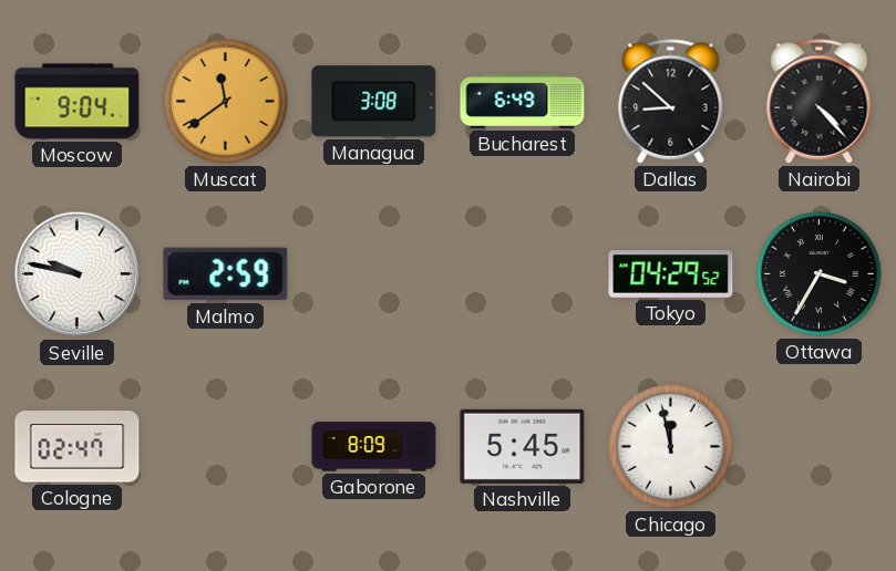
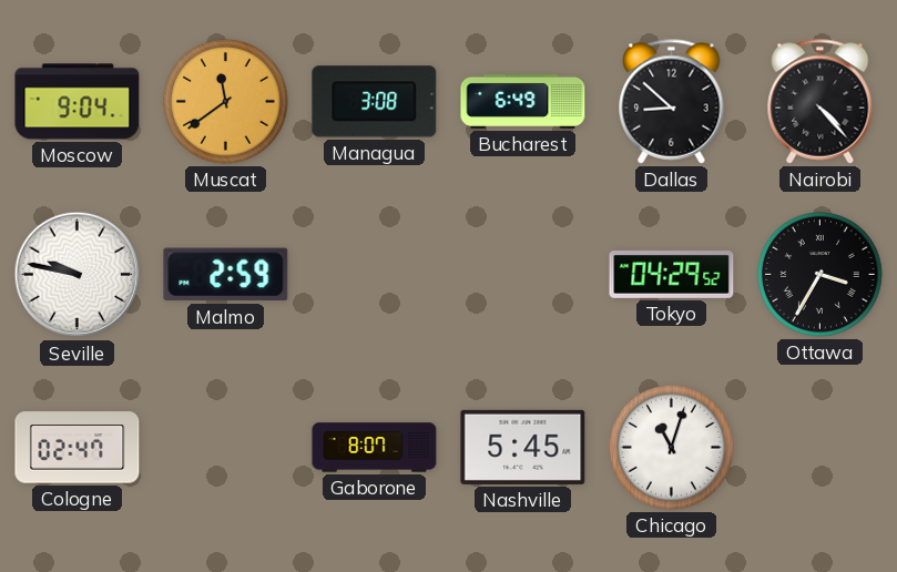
Gaborone: 8:09 -> 8:07 (375, 448)
Chicago: 11:58 -> 11:03 (671, 447)
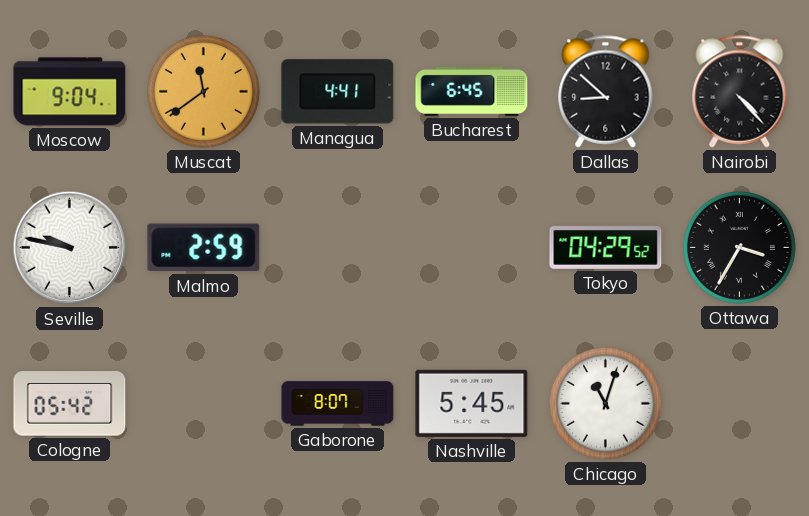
Managua: 3:08 -> 4:41 (338, 92)
Bucharest: 6:49 -> 6:45 (472, 91)
Cologne: 02:47 -> 05:42 (70, 404)
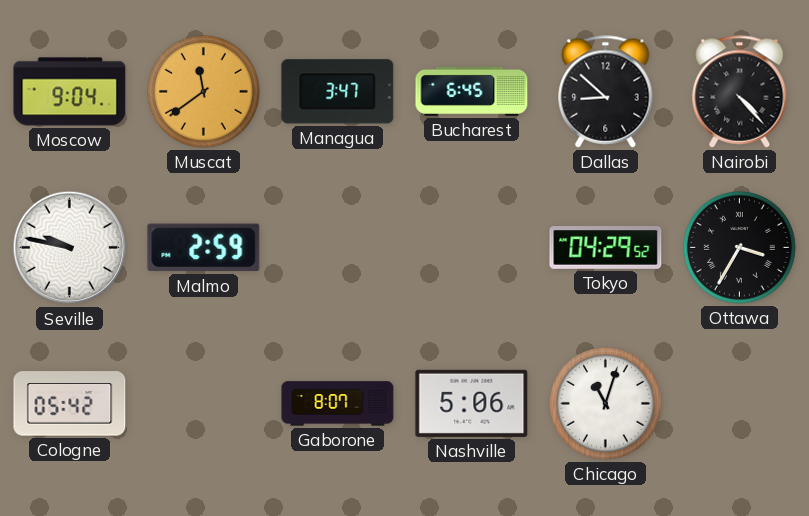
Managua: 4:41 -> 3:47 (338, 92)
Nashville: 5:45 -> 5:06 (472, 403)
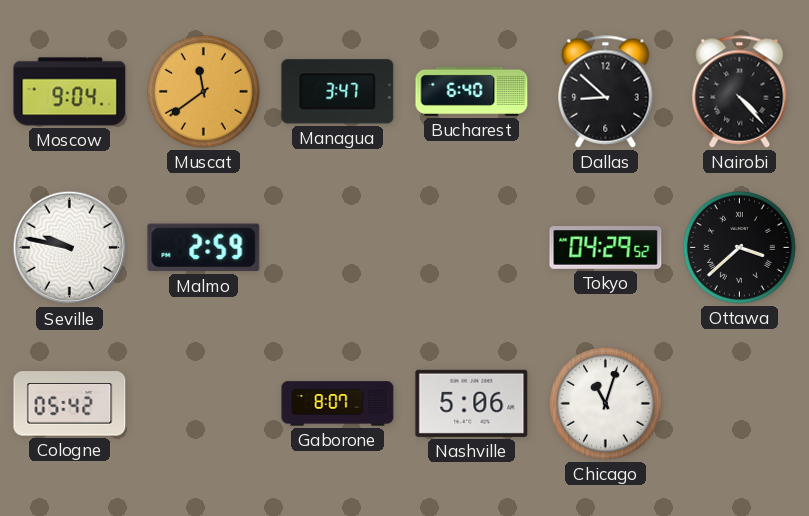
Bucharest: 6:45 -> 6:40 (472, 91)
Ottawa: 3:35 -> 3:38 (739, 247)
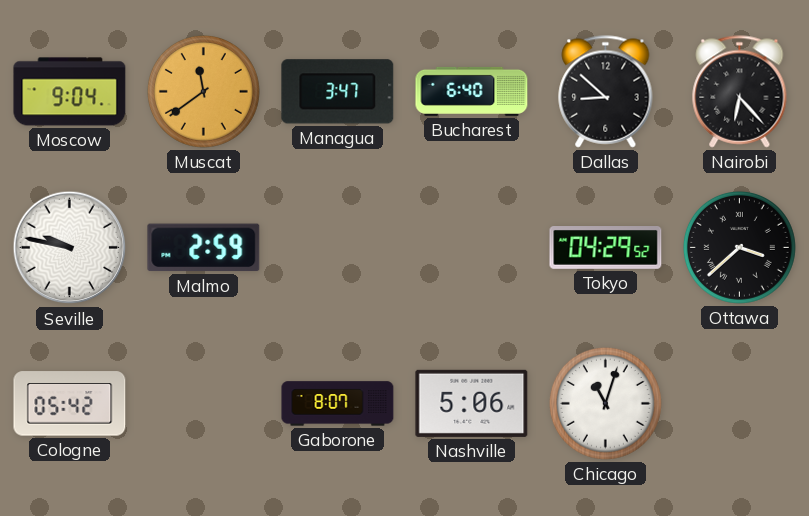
Nairobi: 4:23 -> 6:23 (740, 92)
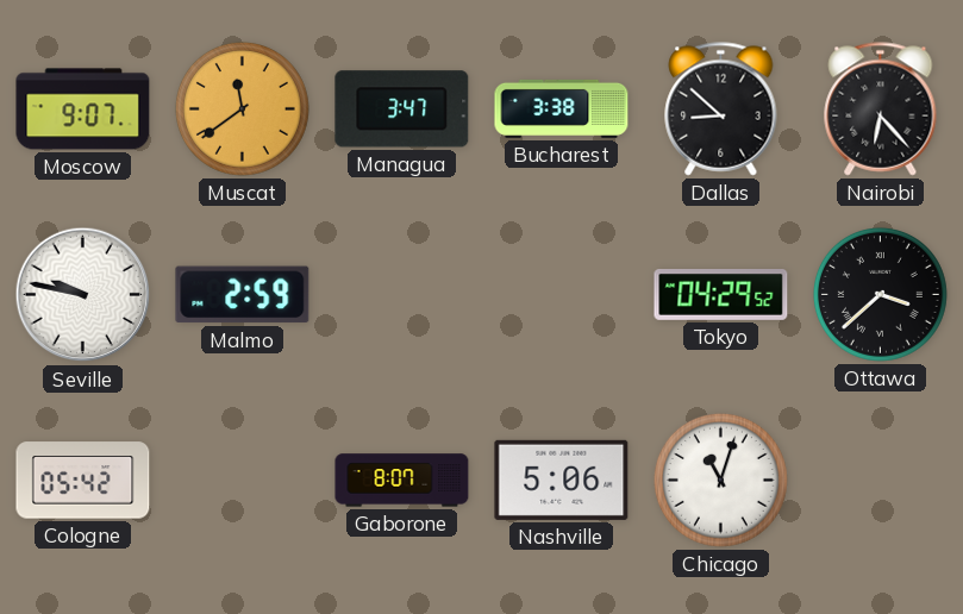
Moscow: 9:04 -> 9:07 (83, 109)
Bucharest: 6:40 -> 3:38 (562, 108)
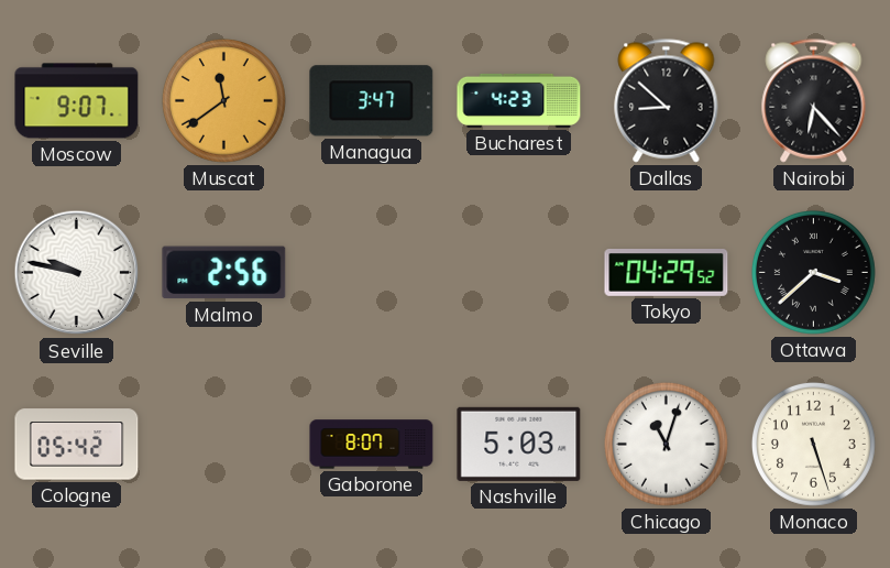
Bucharest: 3:38 -> 4:23 (519, 100)
Malmo: 2:59 -> 2:56 (224, 273)
Nashville: 5:06 -> 5:03 (519, 444)
Monaco: none -> 5:27 (813, 444)
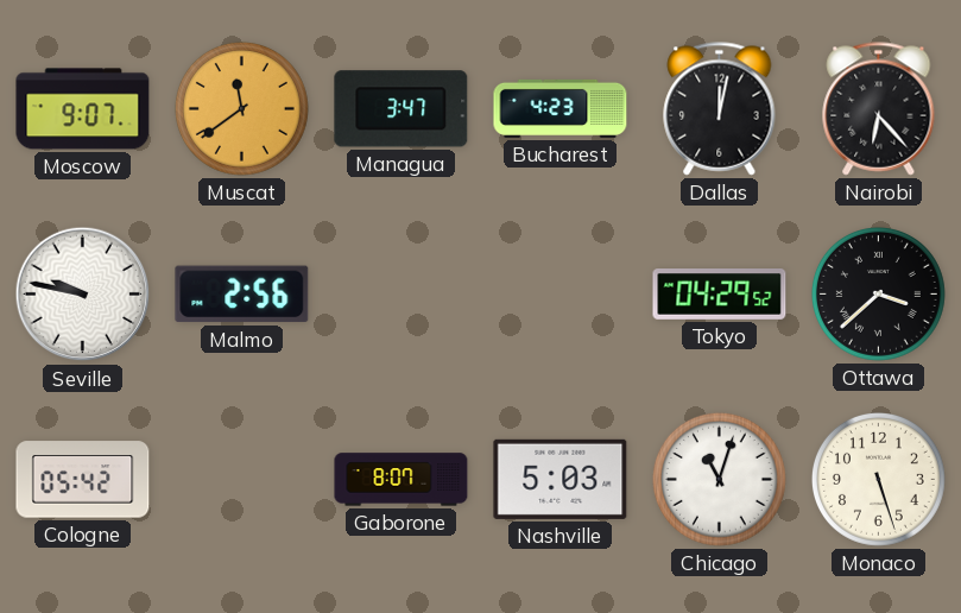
Dallas: 8:52 -> 12:02 (720, 109)
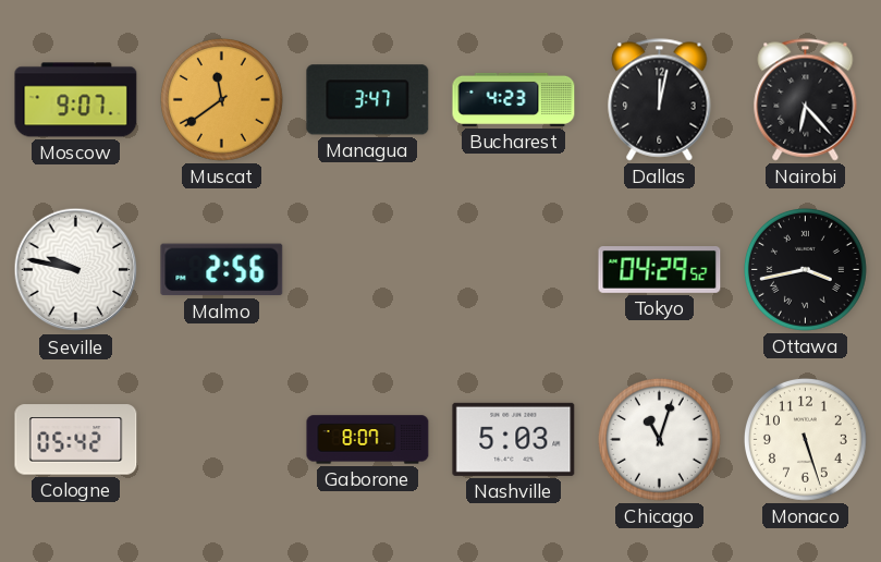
Ottawa: 3:38 -> 3:43 (805, 269)
